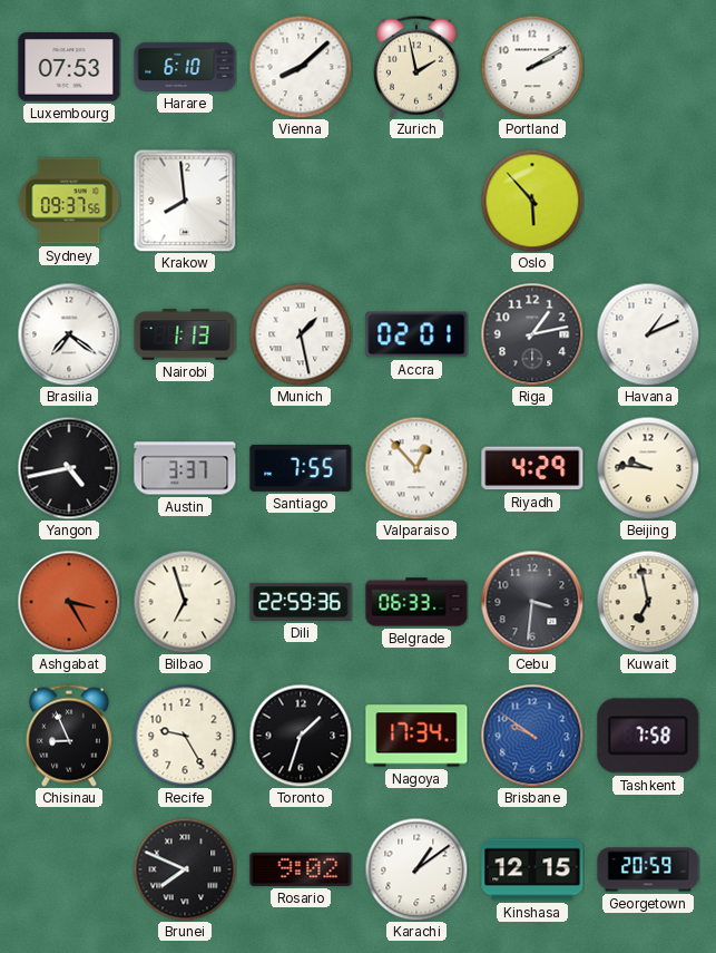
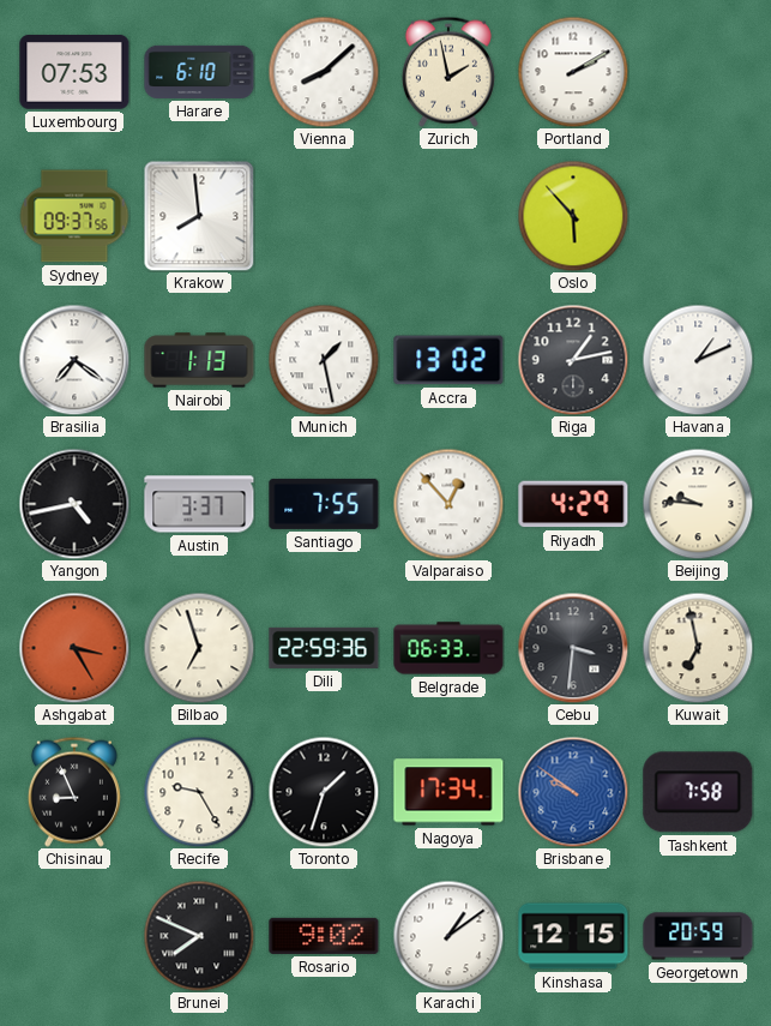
Accra: 02:01 -> 13:02 (448, 360)
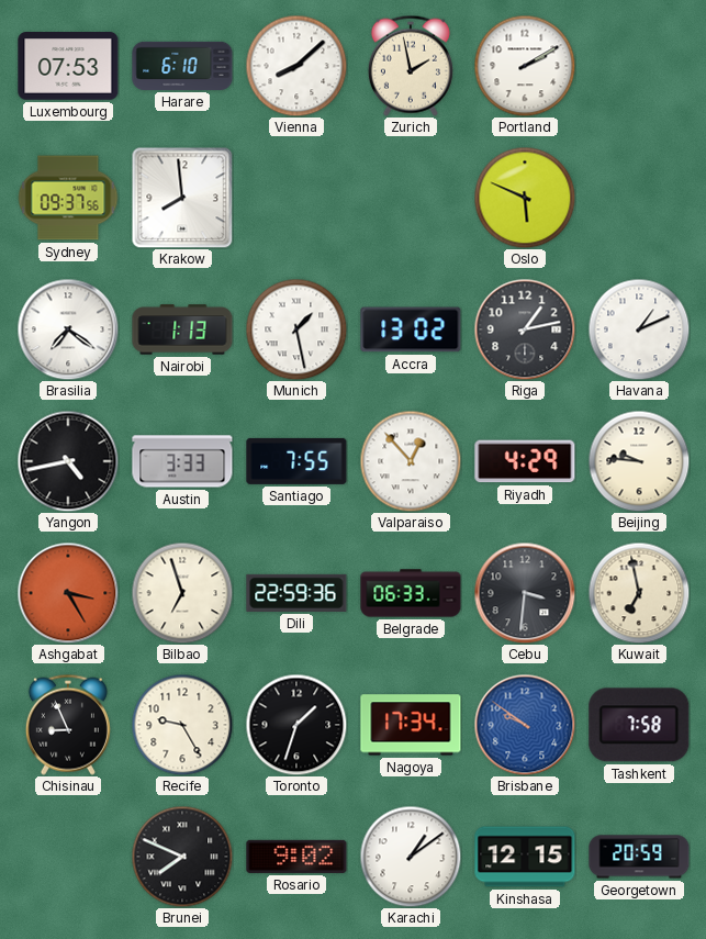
Oslo: 5:53 -> 5:49 (525, 198)
Austin: 3:37 -> 3:33 (182, 461)
